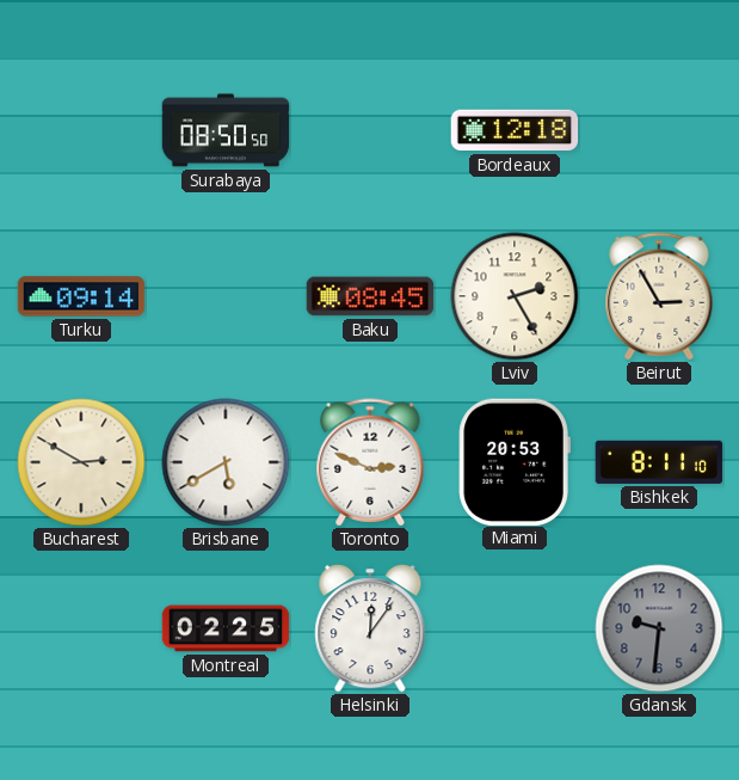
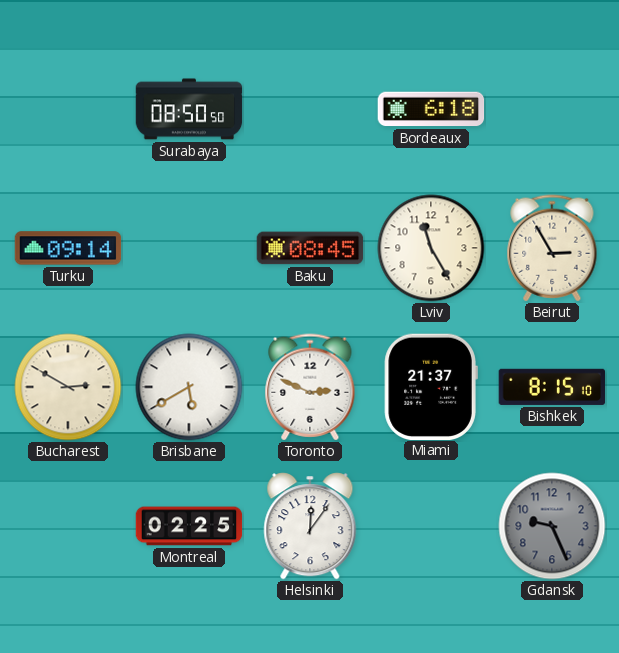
Bordeaux: 12:18 -> 6:18 (431, 109)
Lviv: 2:25 -> 11:25 (431, 248)
Miami: 20:53 -> 21:37 (431, 386)
Bishkek: 8:11 -> 8:15 (552, 387)
Gdansk: 9:31 -> 9:26 (552, 526)
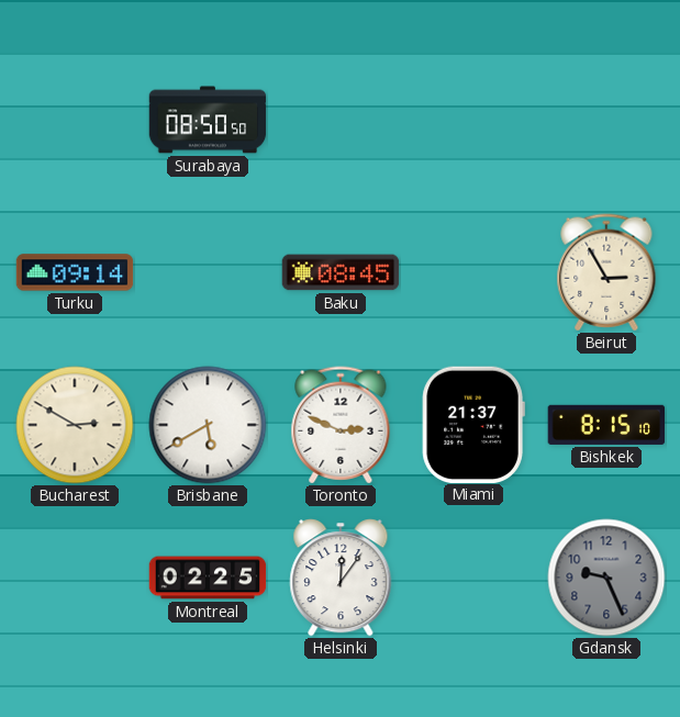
Bordeaux: 6:18 -> none (431, 109)
Lviv: 11:25 -> none (431, 248)
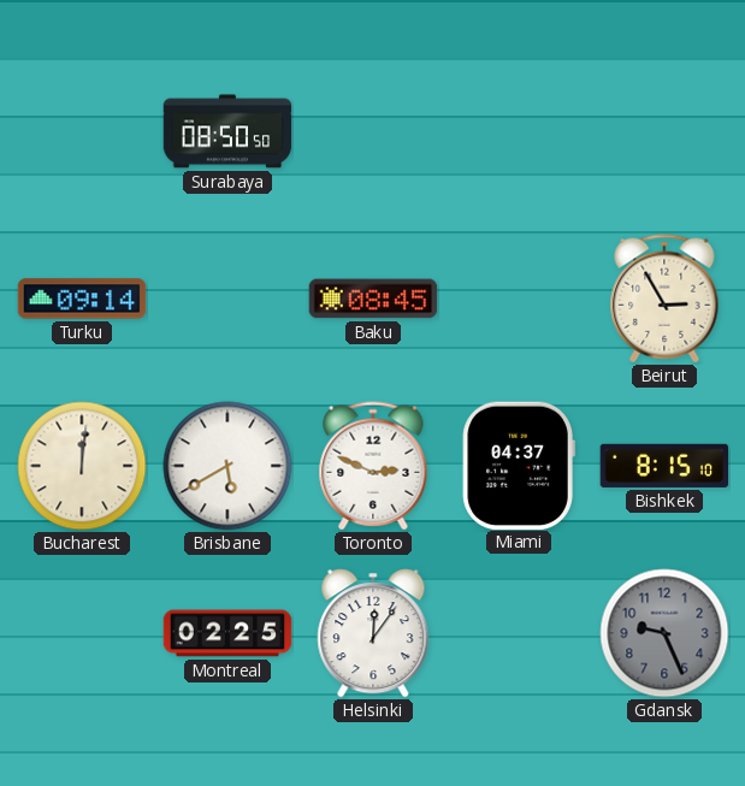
Bucharest: 2:50 -> 12:01 (82, 466)
Miami: 21:37 -> 04:37 (519, 465)
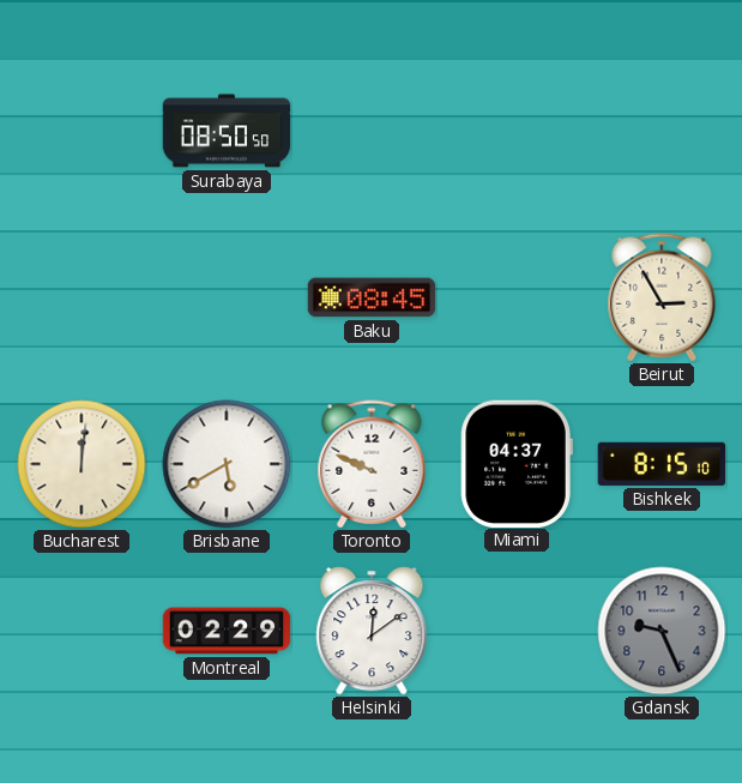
Turku: 09:14 -> none (82, 299)
Toronto: 2:49 -> 9:49 (372, 464)
Montreal: 02:25 -> 02:29 (227, 631)
Helsinki: 12:06 -> 12:09 (372, 631)
